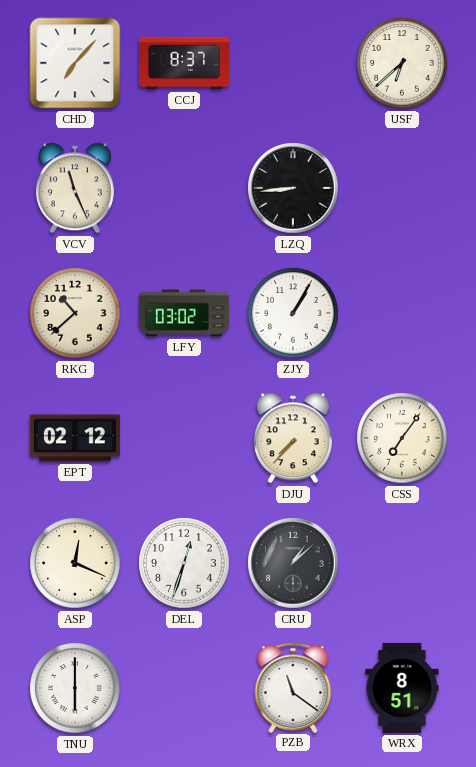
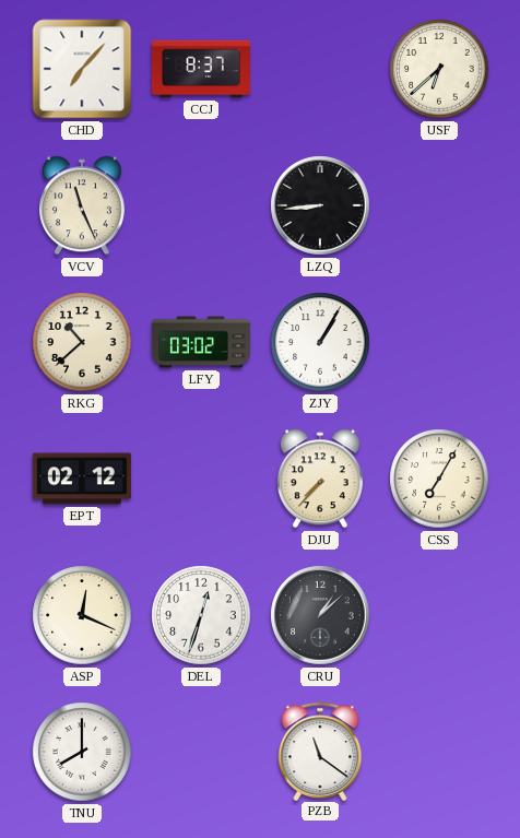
CSS: 7:06 -> 7:05 (439, 479)
TNU: 6:00 -> 8:00 (82, 752)
WRX: 8:51 -> none (402, 688)
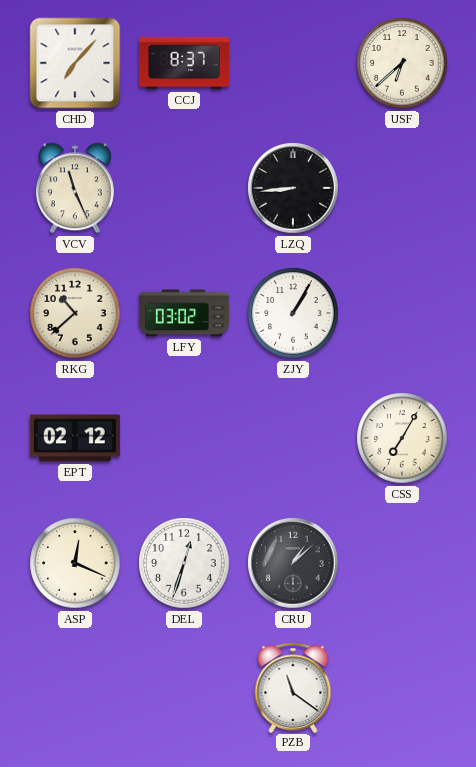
DJU: 7:37 -> none (320, 479)
TNU: 8:00 -> none (82, 752)
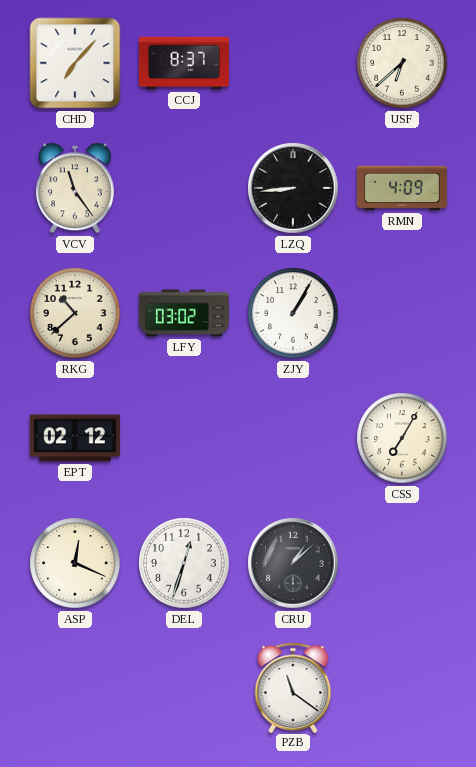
VCV: 11:26 -> 11:24 (75, 188)
RMN: none -> 4:09 (402, 188)
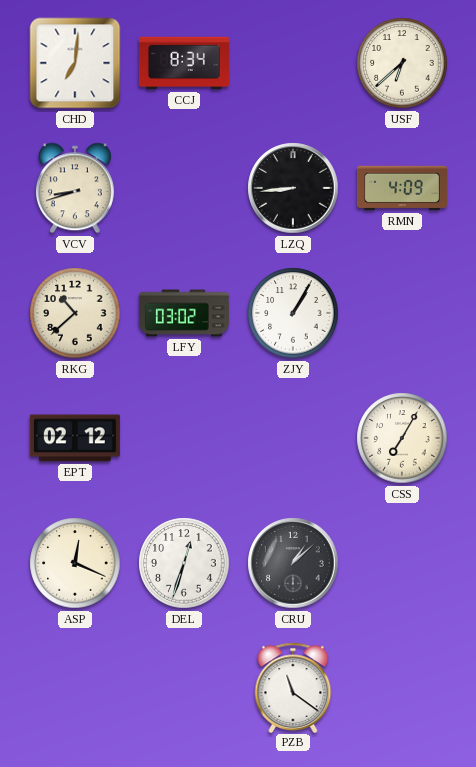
CHD: 7:07 -> 7:01 (75, 63)
CCJ: 8:37 -> 8:34 (184, 63)
VCV: 11:24 -> 8:42 (75, 188)
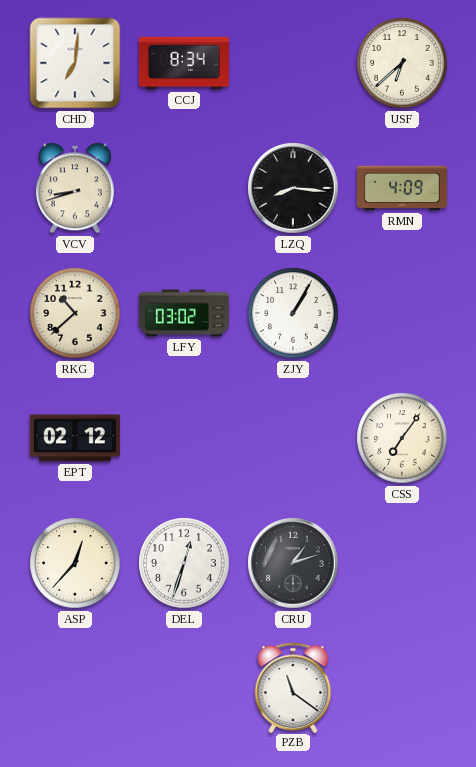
LZQ: 8:44 -> 8:16 (293, 188)
CSS: 7:05 -> 7:06 (402, 438)
ASP: 12:19 -> 12:37 (75, 563)
CRU: 1:08 -> 1:12 (293, 563)
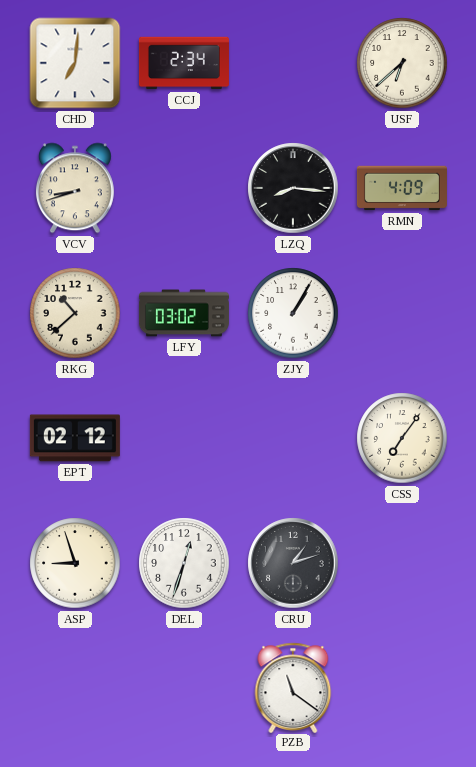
CCJ: 8:34 -> 2:34 (184, 63)
ASP: 12:37 -> 8:57 (75, 563)
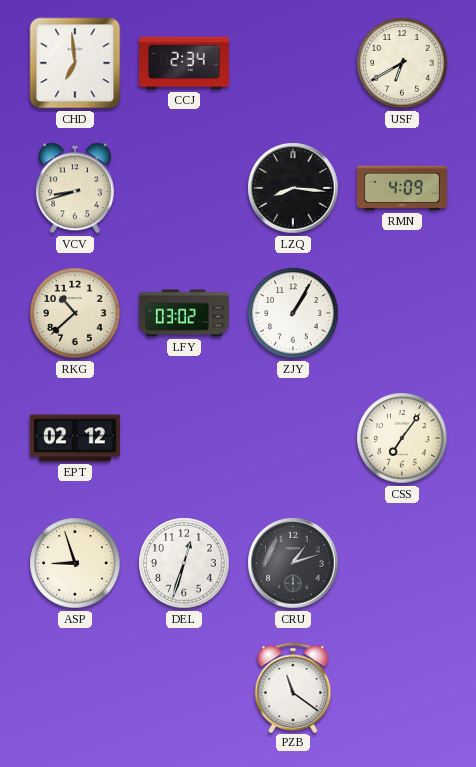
CHD: 7:01 -> 6:59 (75, 63)
USF: 6:38 -> 6:40 (402, 63)
